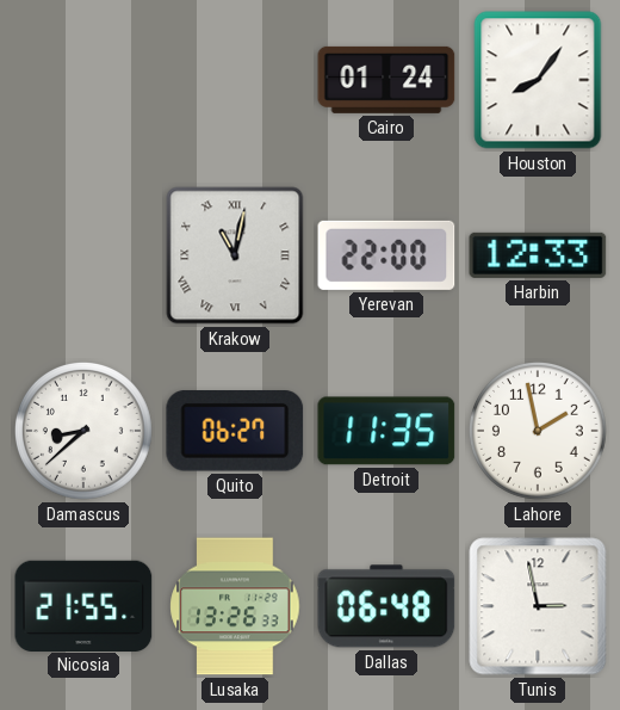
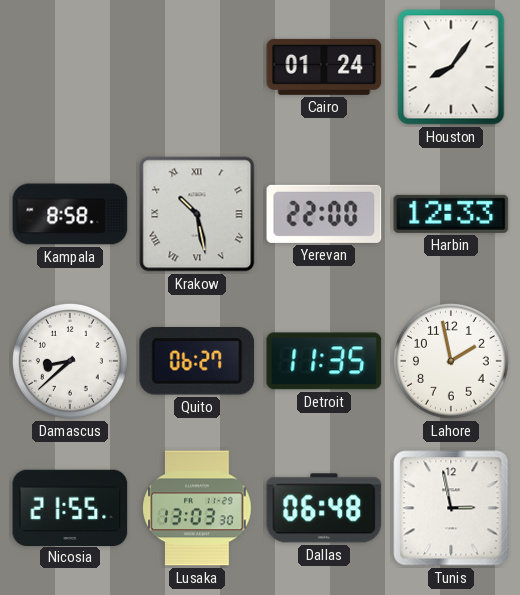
Kampala: none -> 8:58 (70, 214)
Krakow: 11:02 -> 10:28 (197, 214)
Lusaka: 13:26 -> 13:03 (197, 508)
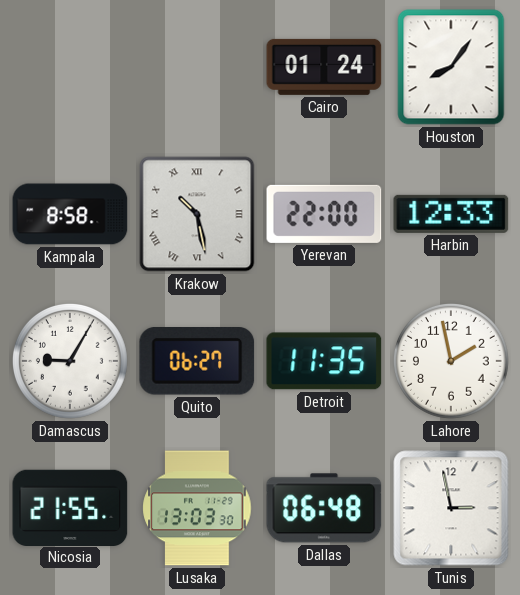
Damascus: 8:38 -> 9:05 (70, 361)
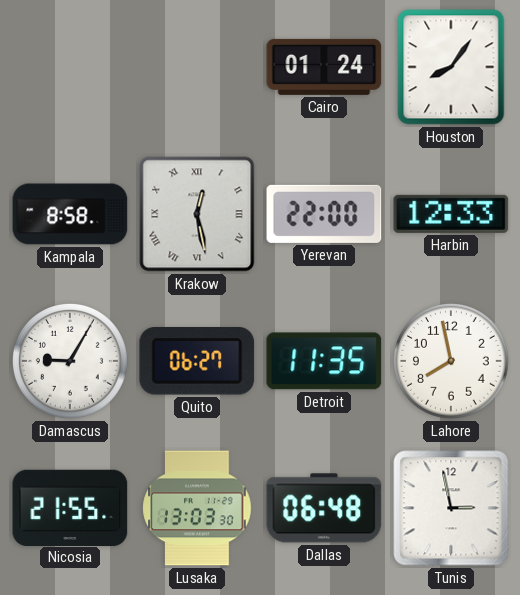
Krakow: 10:28 -> 12:28 (197, 214)
Lahore: 1:58 -> 7:58 (451, 361)
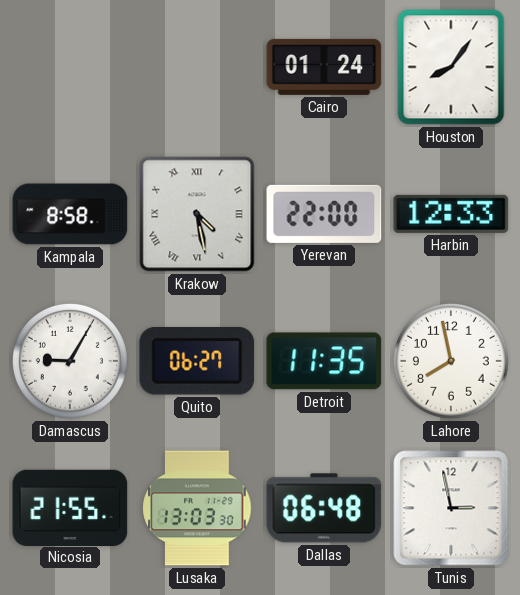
Krakow: 12:28 -> 4:28 (197, 214)
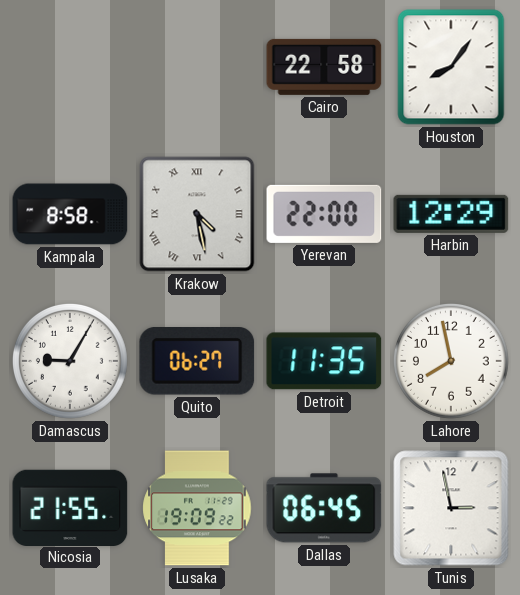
Cairo: 01:24 -> 22:58 (324, 67)
Harbin: 12:33 -> 12:29 (451, 214)
Lusaka: 13:03 -> 19:09 (197, 508)
Dallas: 06:48 -> 06:45 (324, 508)
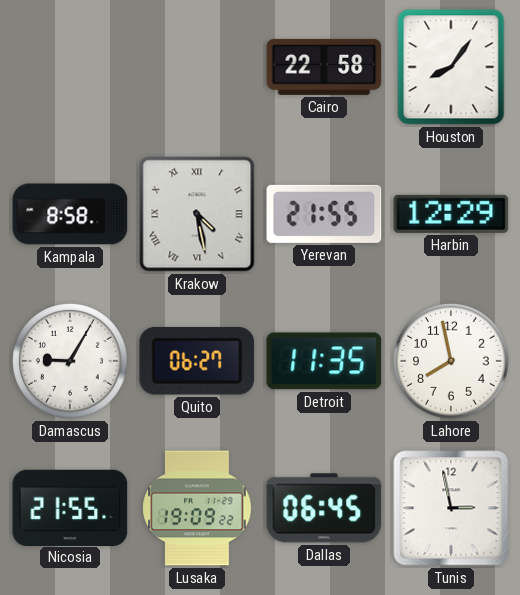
Yerevan: 22:00 -> 21:55 (324, 214)
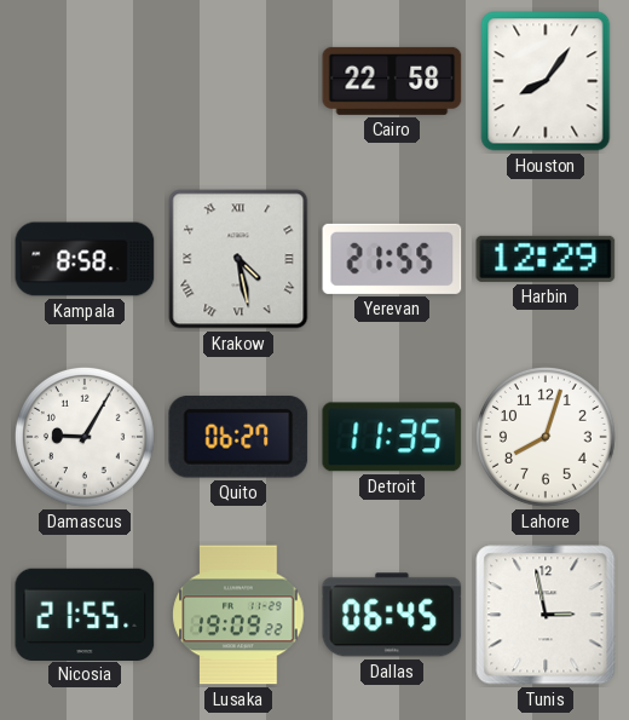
Lahore: 7:58 -> 8:03 (546, 437)
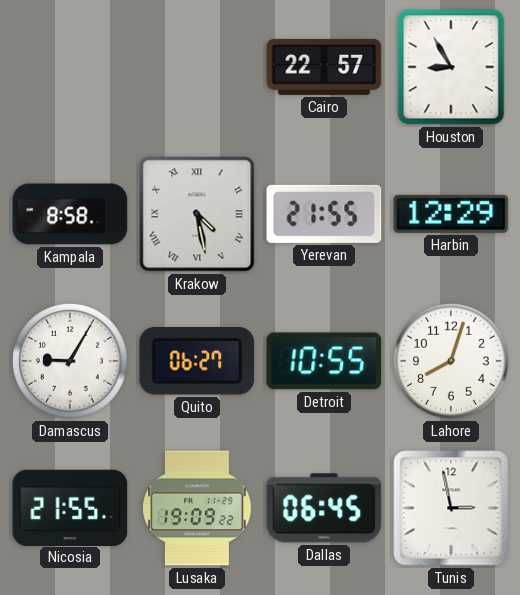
Cairo: 22:58 -> 22:57 (324, 67)
Houston: 8:06 -> 8:55 (451, 67)
Detroit: 11:35 -> 10:55 (324, 361)
